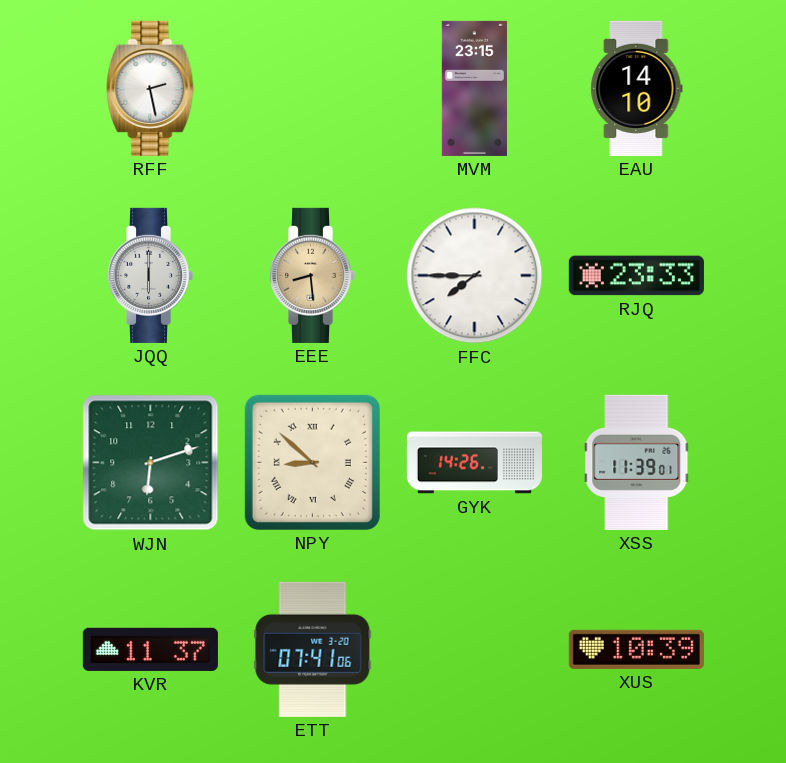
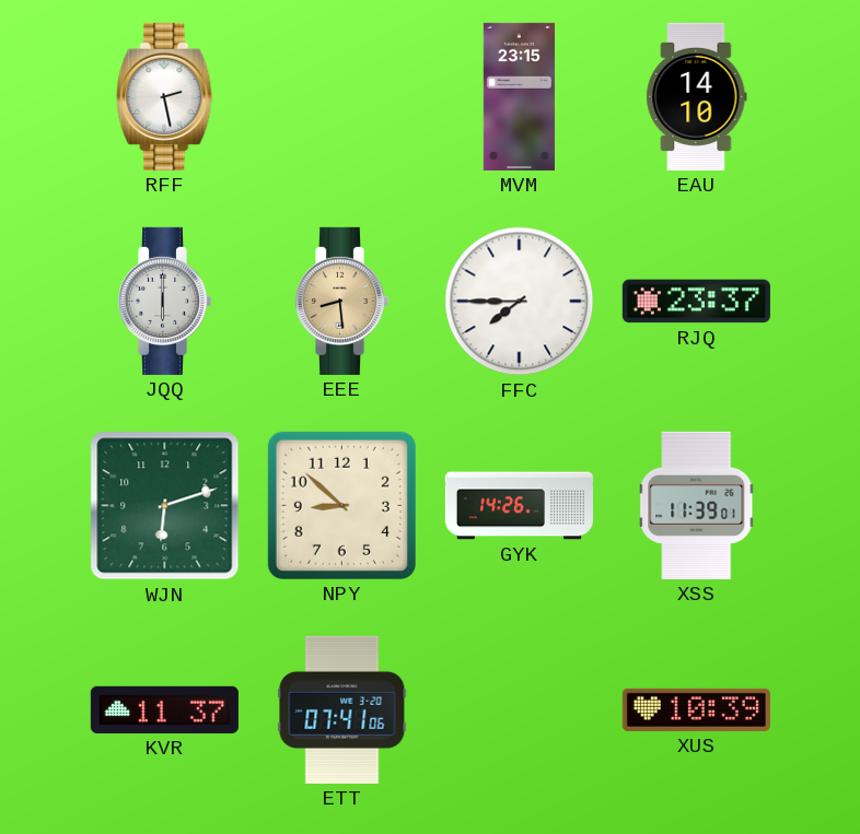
RJQ: 23:33 -> 23:37 (696, 302)
NPY numerals: Roman -> Arabic (341, 505)
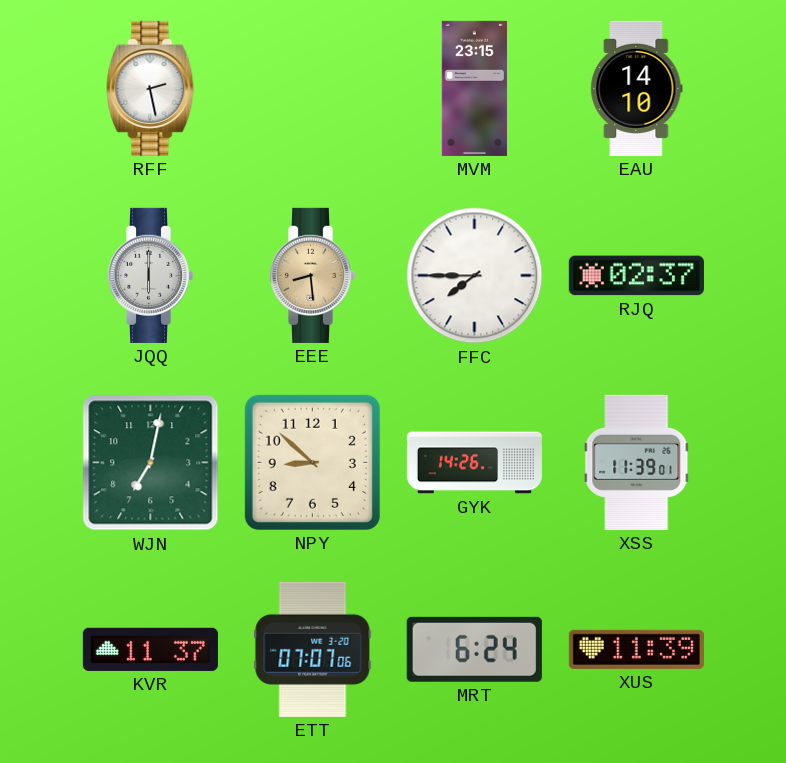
RJQ: 23:37 -> 02:37 (636, 276)
WJN: 6:12 -> 7:02 (151, 463)
ETT: 07:41 -> 07:07 (313, 649)
MRT: none -> 6:24 (474, 649)
XUS: 10:39 -> 11:39 (636, 649)
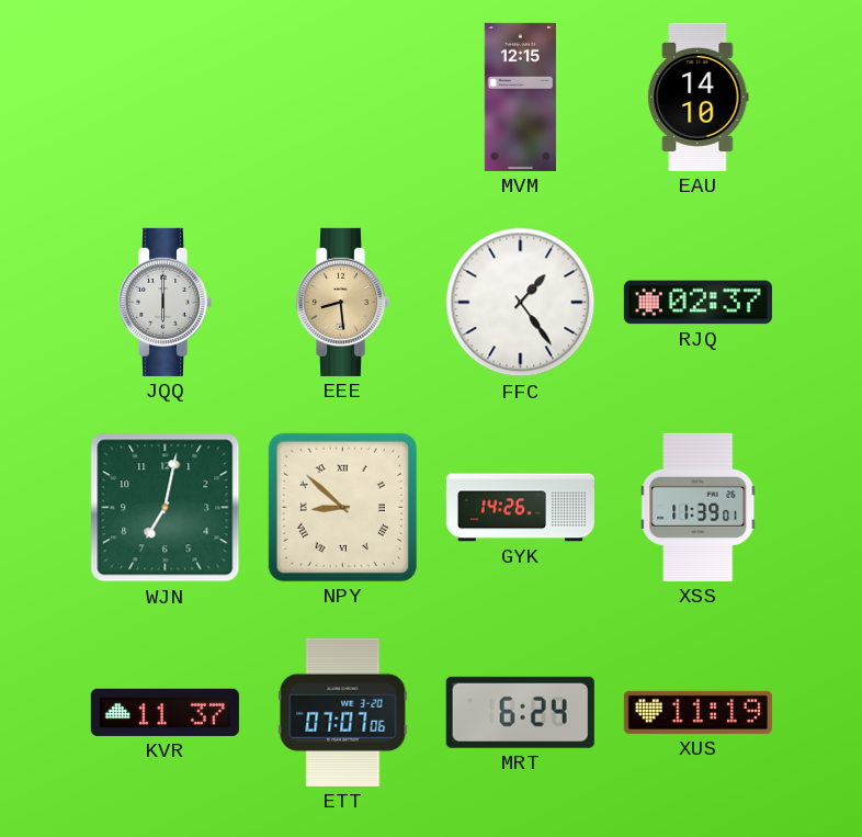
RFF: 2:28 -> none (151, 88)
MVM: 23:15 -> 12:15 (520, 97)
FFC: 7:45 -> 1:24 (521, 303)
NPY numerals: Arabic -> Roman (342, 507)
XUS: 11:39 -> 11:19 (697, 712)
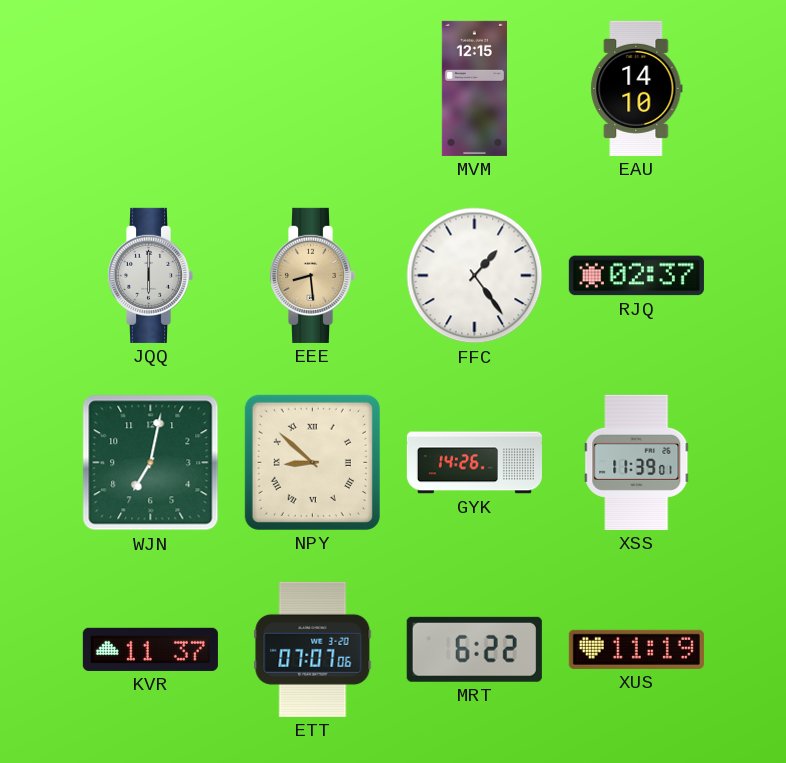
MRT: 6:24 -> 6:22 (474, 649)
